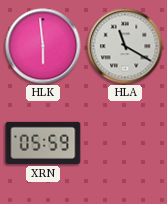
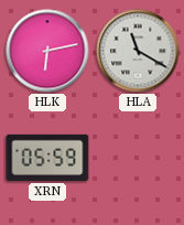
HLK: 5:59 -> 6:13 (47, 51)
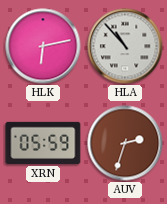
HLA: 11:20 -> 10:53 (125, 46)
AUV: none -> 2:33 (125, 143)
